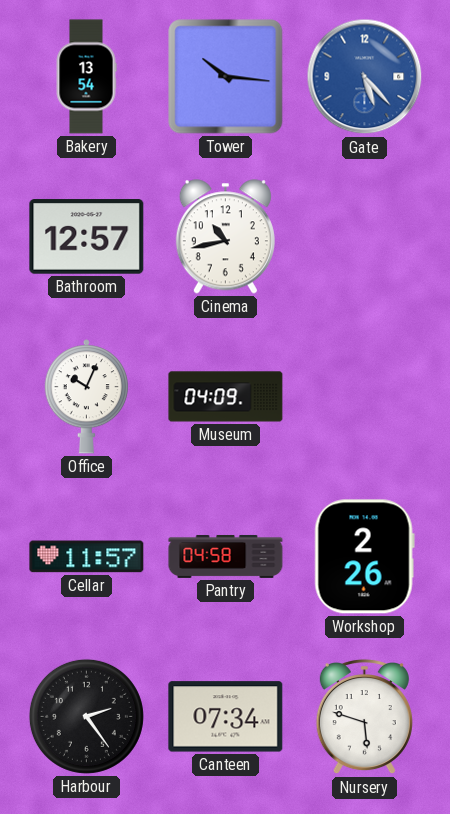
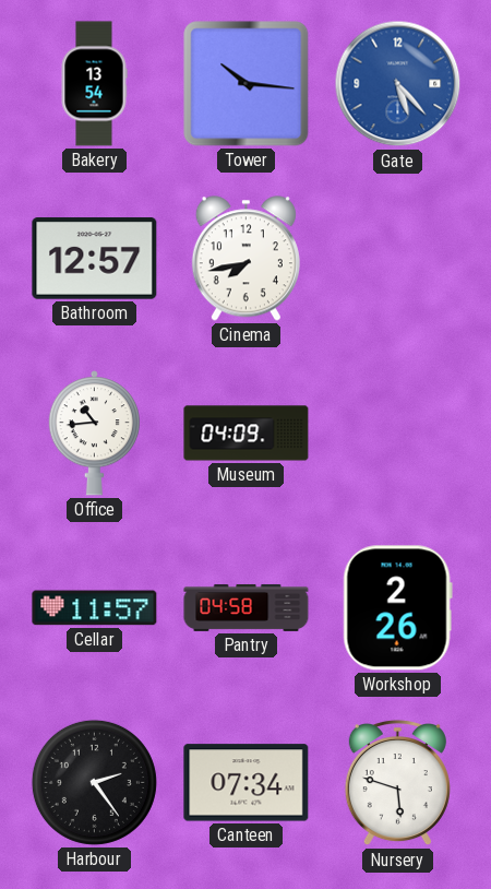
Cinema: 10:43 -> 7:43 (245, 259)
Office: 10:04 -> 10:44 (94, 434)
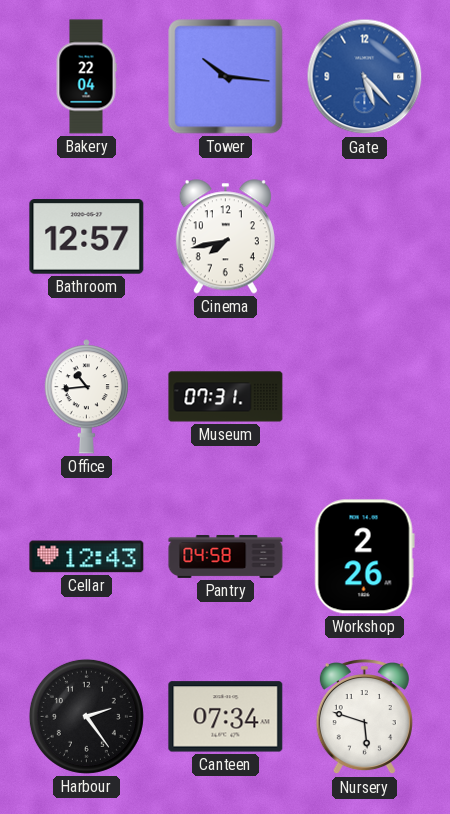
Bakery: 13:54 -> 22:04 (86, 77)
Museum: 04:09 -> 07:31 (226, 397)
Cellar: 11:57 -> 12:43 (87, 557)
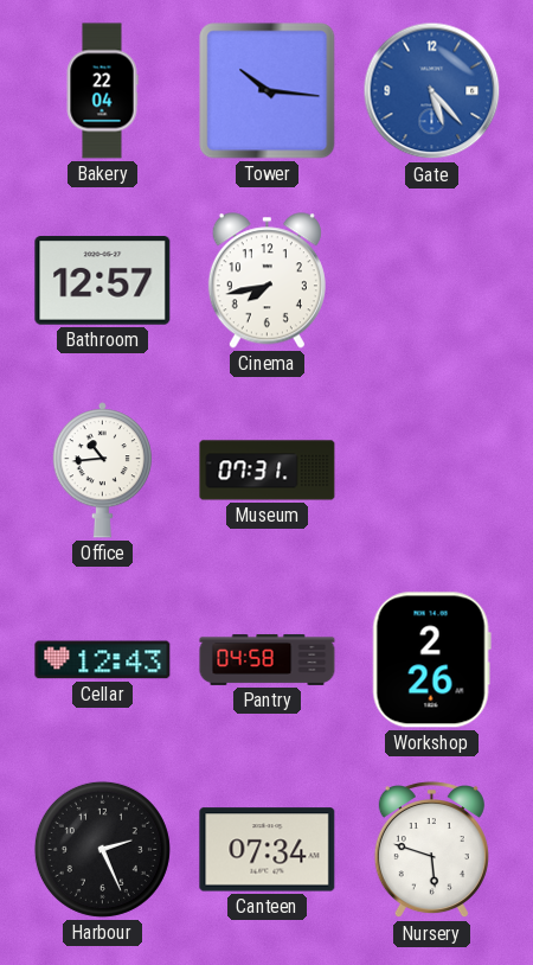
Harbour: 2:24 -> 2:26 (102, 849)
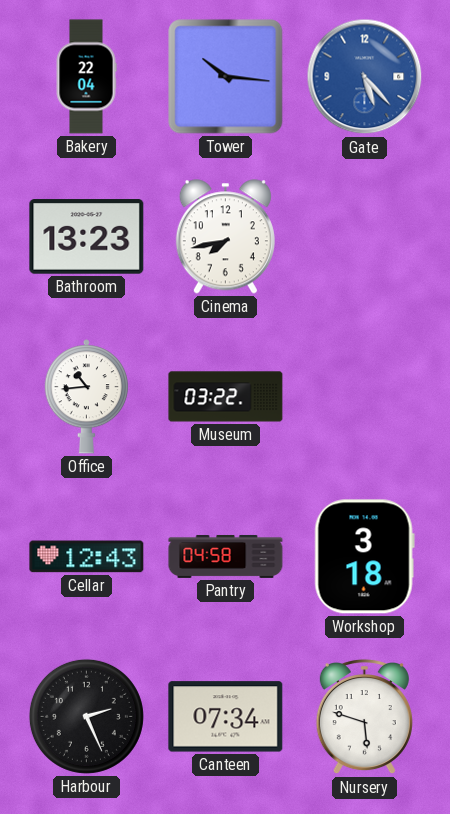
Bathroom: 12:57 -> 13:23 (87, 237)
Museum: 07:31 -> 03:22 (226, 397)
Workshop: 2:26 -> 3:18 (364, 557)
